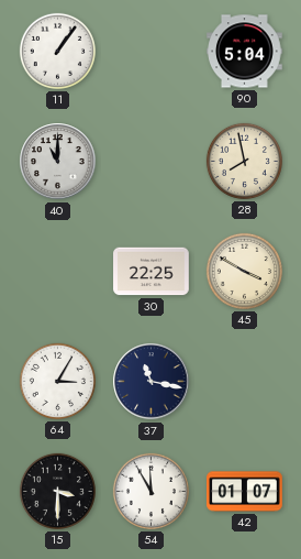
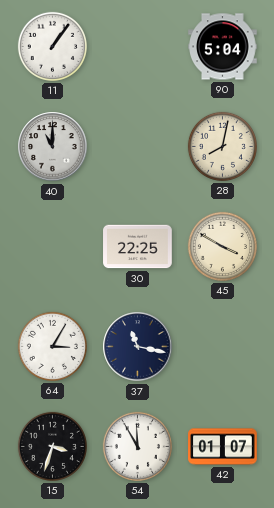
28: 7:58 -> 8:02 (222, 146)
15: 3:30 -> 3:33 (52, 446)
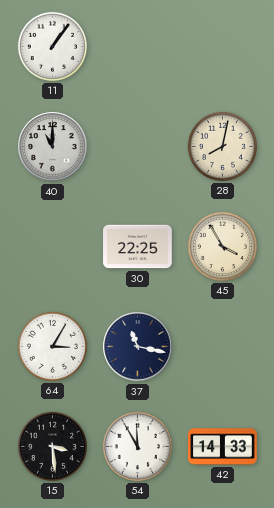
90: 5:04 -> none (223, 47)
45: 3:50 -> 3:55 (222, 246)
15: 3:33 -> 3:29 (52, 446)
42: 01:07 -> 14:33 (223, 447)
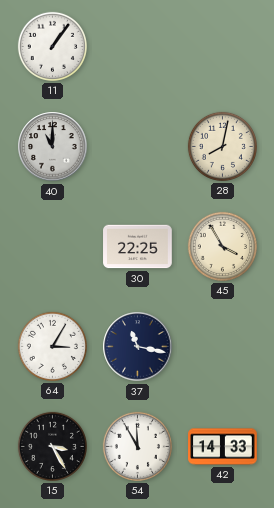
15: 3:29 -> 3:25 (52, 446)
